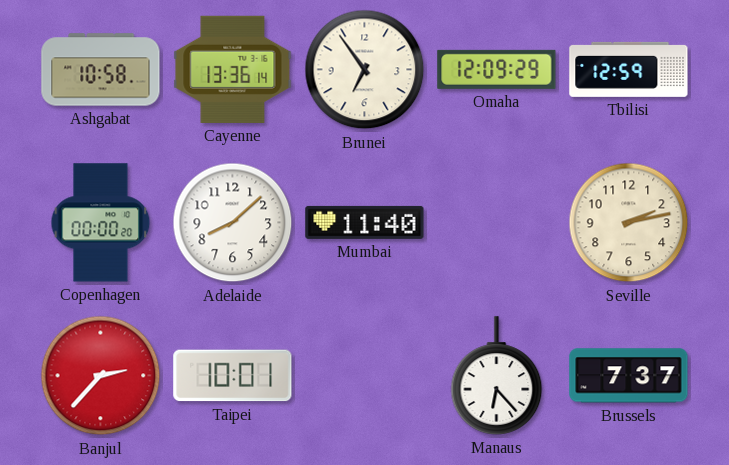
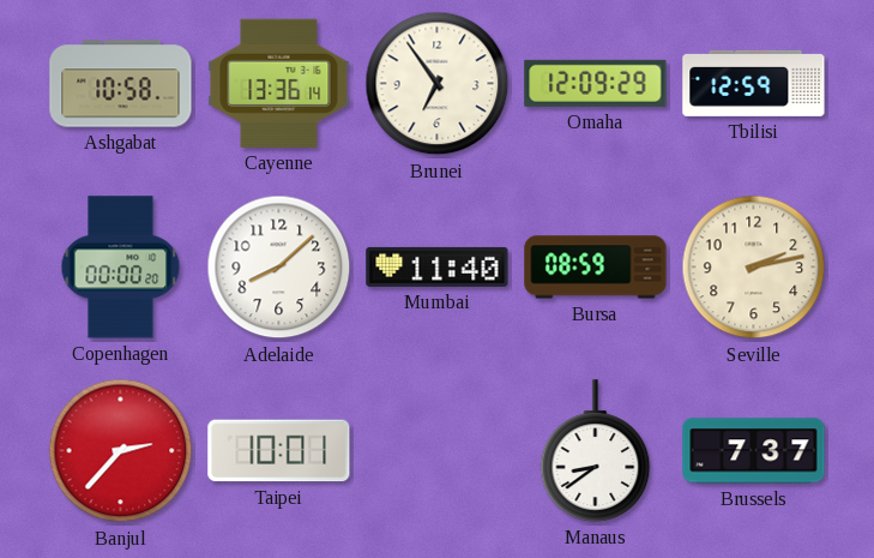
Bursa: none -> 08:59 (596, 268)
Manaus: 6:23 -> 8:39 (596, 451)
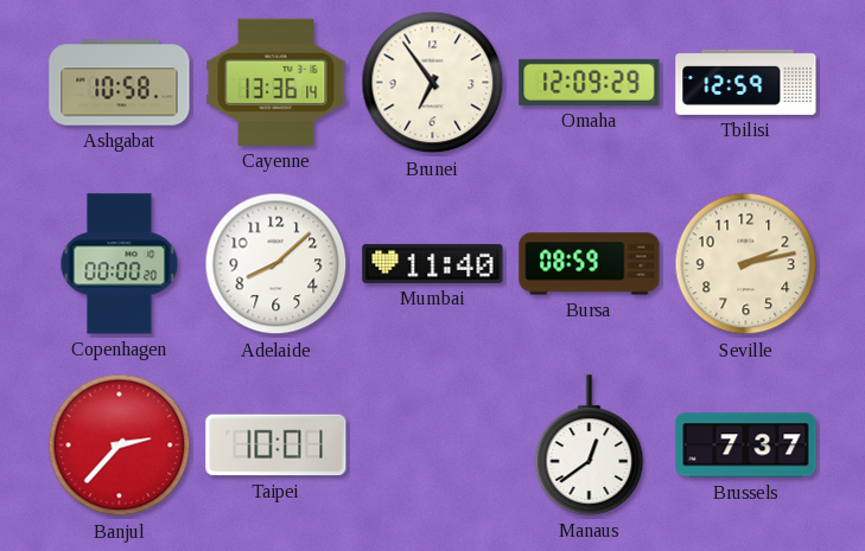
Manaus: 8:39 -> 12:39 (590, 446)
